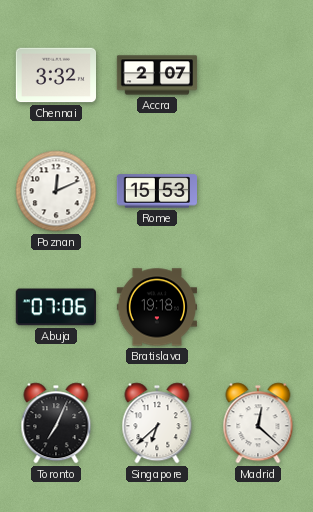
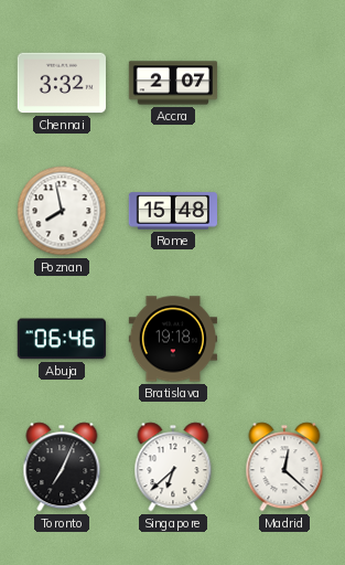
Poznan: 12:11 -> 7:58 (62, 211)
Rome: 15:53 -> 15:48 (172, 211)
Abuja: 07:06 -> 06:46 (62, 339)
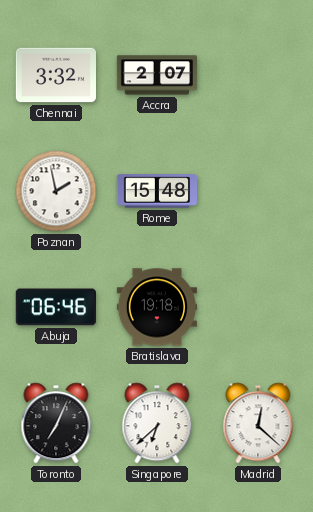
Poznan: 7:58 -> 1:58 (56, 191)
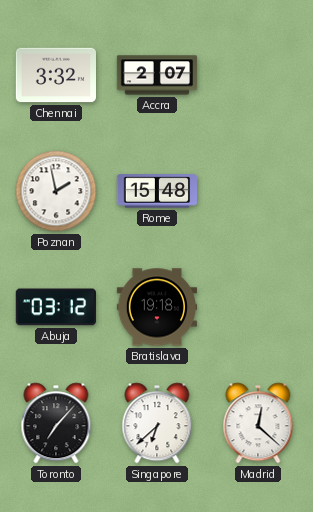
Abuja: 06:46 -> 03:12 (56, 307)
Toronto: 7:04 -> 7:07 (56, 423)
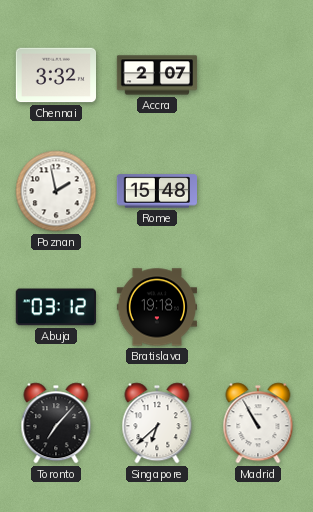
Madrid: 12:22 -> 10:55 (258, 423)
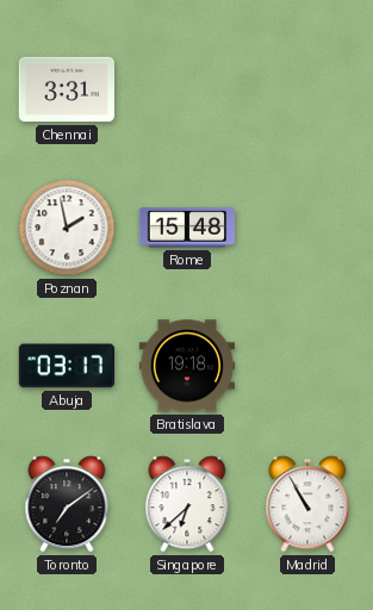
Chennai: 3:32 -> 3:31 (66, 89)
Accra: 2:07 -> none (157, 75)
Abuja: 03:12 -> 03:17 (67, 366)
Toronto: 7:07 -> 7:09 (67, 504)
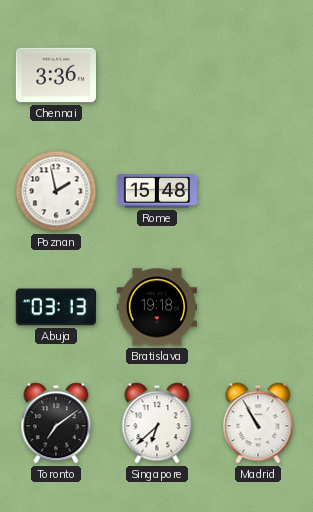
Chennai: 3:31 -> 3:36 (55, 75)
Abuja: 03:17 -> 03:13 (56, 307)
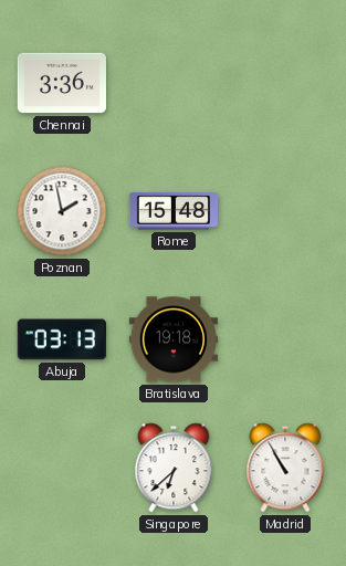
Toronto: 7:09 -> none (56, 423)
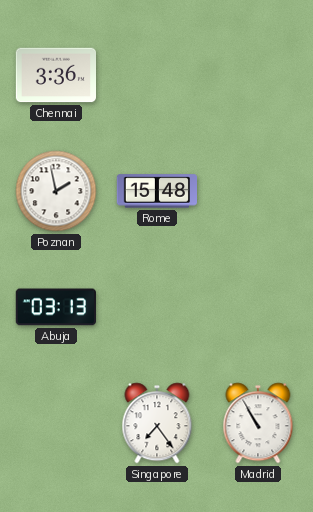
Bratislava: 19:18 -> none (172, 339)
Singapore: 6:38 -> 7:24 (157, 423)
